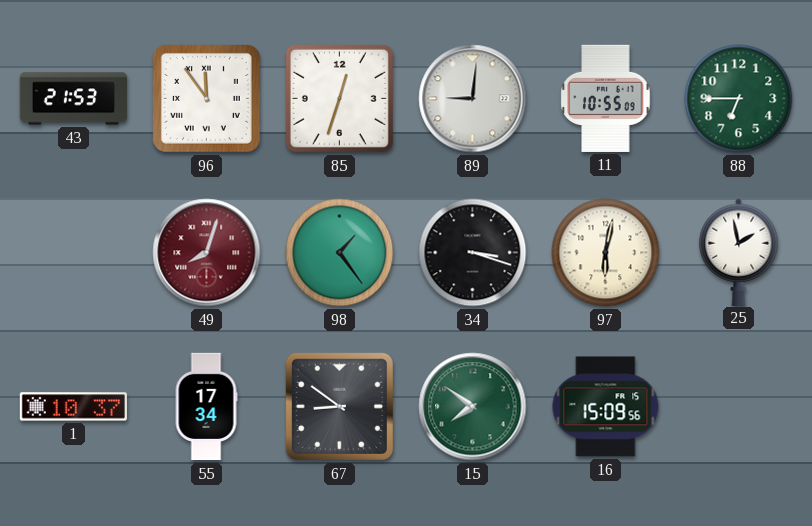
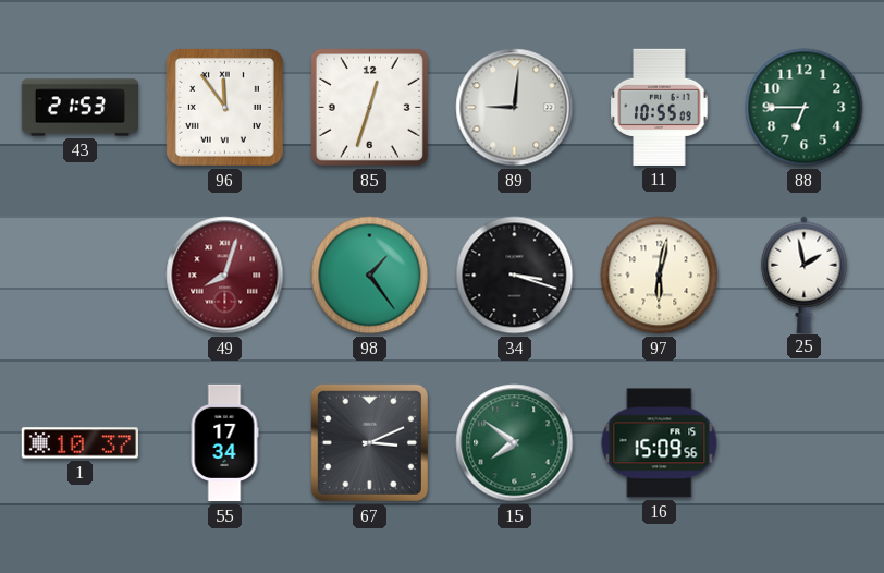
67: 8:51 -> 3:11 (369, 442)
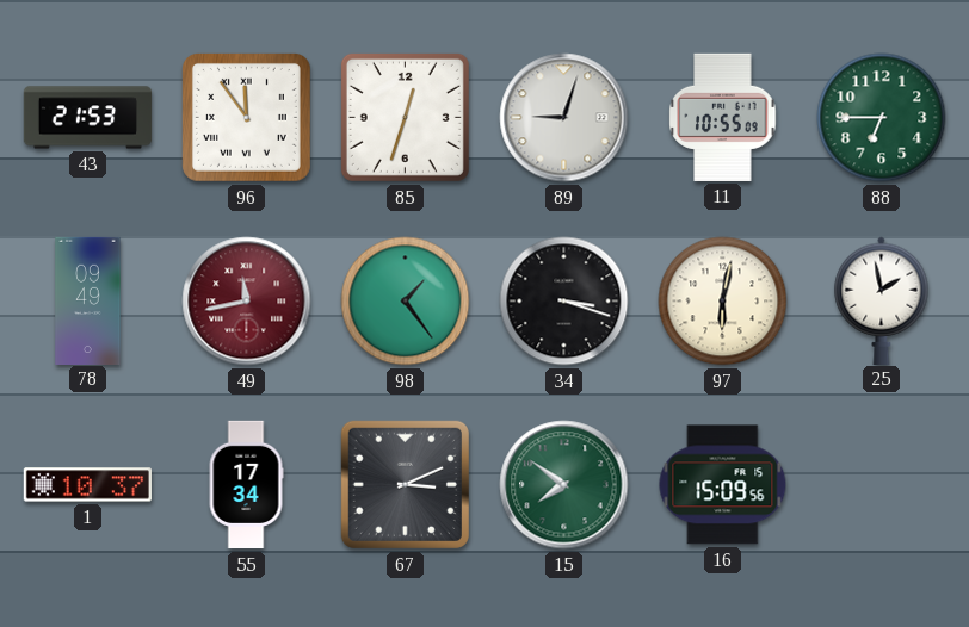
89: 9:01 -> 9:03 (564, 118)
78: none -> 09:49 (88, 300)
49: 8:03 -> 11:43 (247, 302)
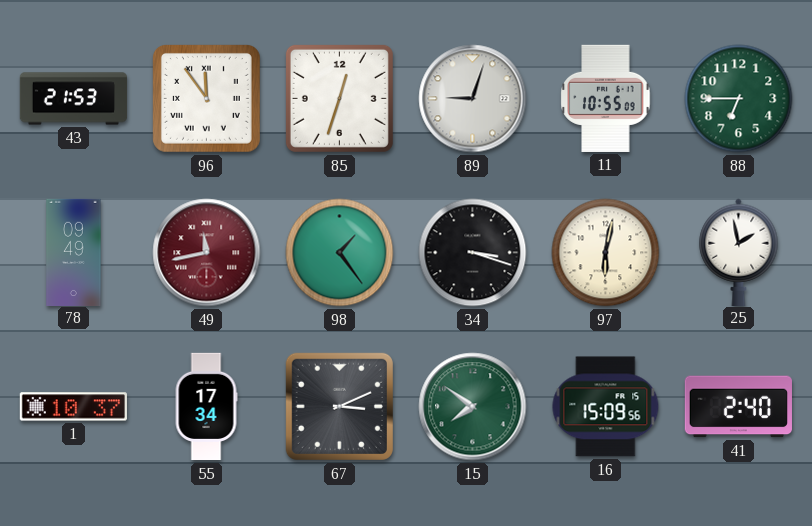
41: none -> 2:40 (738, 407)
